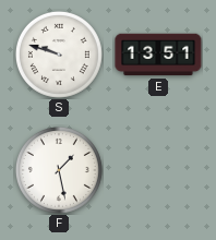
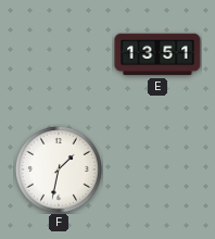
S: 9:48 -> none (59, 55)
F: 1:28 -> 1:32 (59, 169)
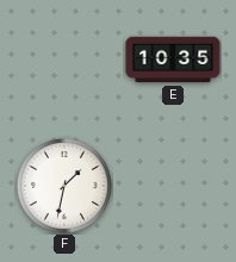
E: 13:51 -> 10:35 (173, 60)
